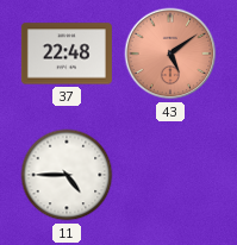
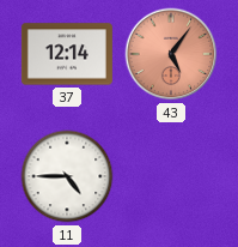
37: 22:48 -> 12:14 (67, 54)
43: 5:09 -> 5:06 (171, 54)
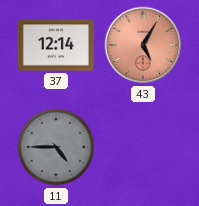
43: 5:06 -> 5:05 (143, 45)
11 dial: white -> grey (56, 147)
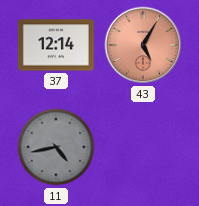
11: 4:45 -> 4:43 (56, 147)
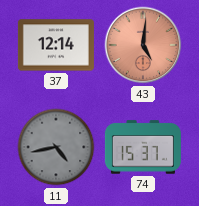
43: 5:05 -> 5:01 (143, 45)
74: none -> 15:37 (143, 147)
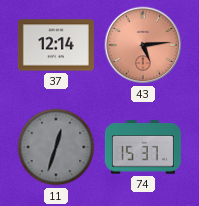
43: 5:01 -> 5:14 (143, 45)
11: 4:43 -> 12:33 (56, 147)
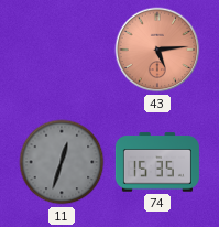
37: 12:14 -> none (56, 45)
74: 15:37 -> 15:35 (157, 162)
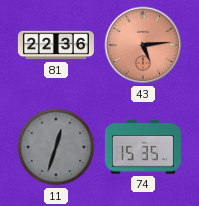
81: none -> 22:36 (56, 45)
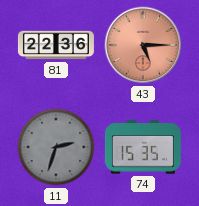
43: 5:14 -> 5:15 (143, 45)
11: 12:33 -> 2:33 (56, 147)
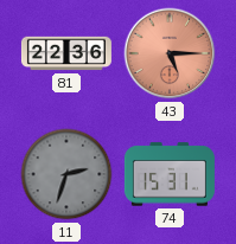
74: 15:35 -> 15:31 (170, 174)
